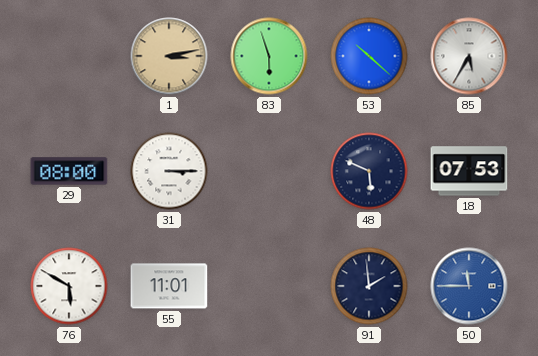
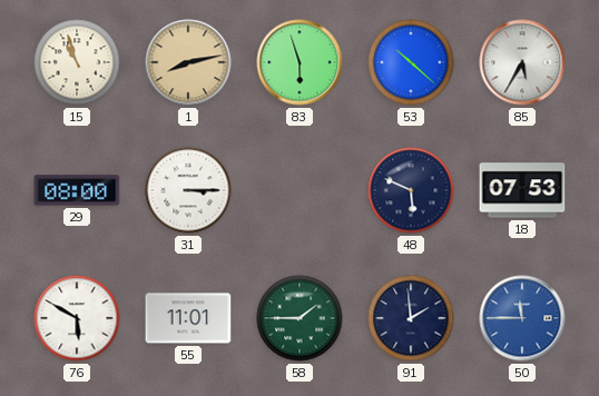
15: none -> 10:57 (77, 62)
1: 3:13 -> 8:13 (188, 62)
58: none -> 1:45 (299, 318)
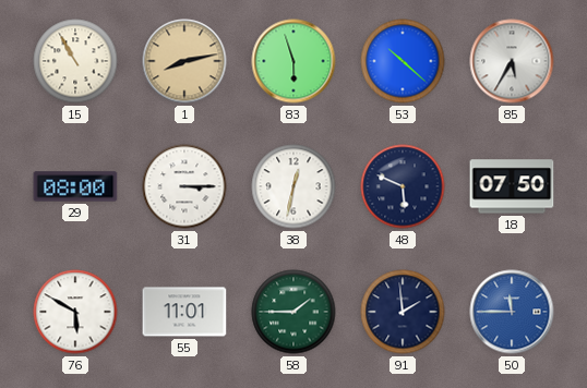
15: 10:57 -> 10:55 (75, 61)
38: none -> 12:32 (293, 186)
18: 07:53 -> 07:50 (512, 186)
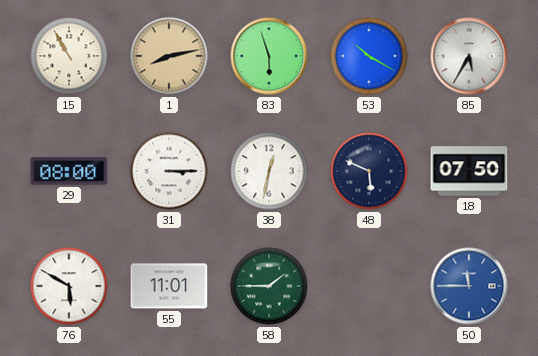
53: 10:22 -> 10:20 (369, 56)
91: 1:59 -> none (403, 312)
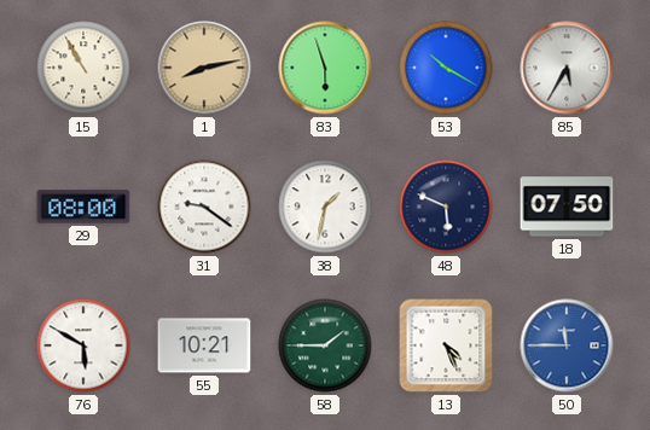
31: 3:15 -> 9:21 (204, 207)
38: 12:32 -> 1:32 (325, 207)
55: 11:01 -> 10:21 (204, 345)
13: none -> 4:26 (446, 345)
